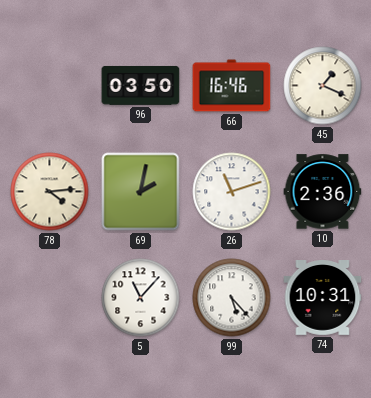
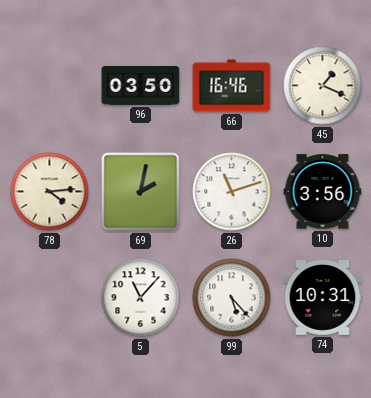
10: 2:36 -> 3:56 (323, 192)
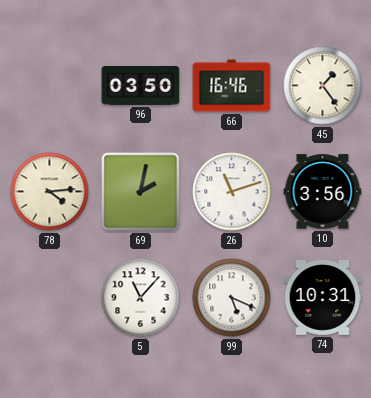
45: 1:19 -> 1:24 (323, 86)
99: 5:23 -> 5:19 (232, 298)
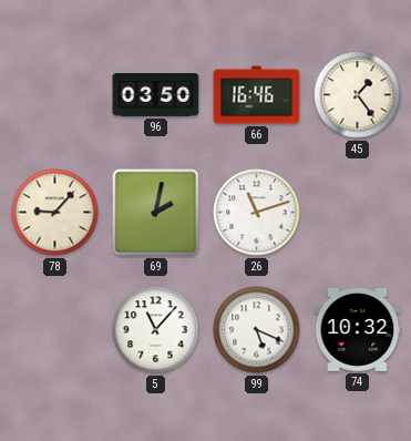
78: 4:14 -> 9:07 (55, 213)
10: 3:56 -> none (323, 192)
74: 10:31 -> 10:32 (358, 330)
